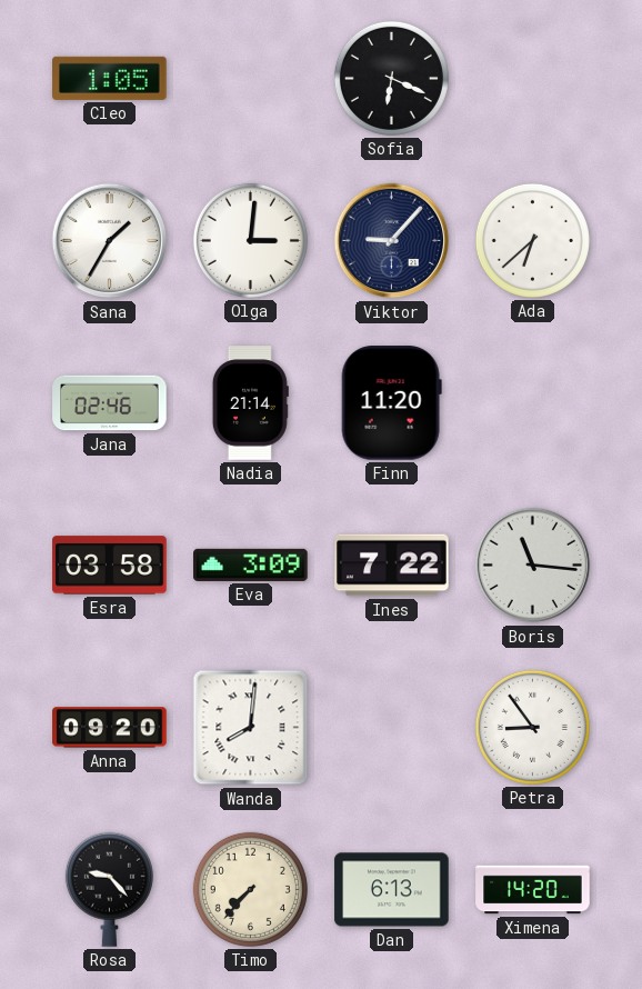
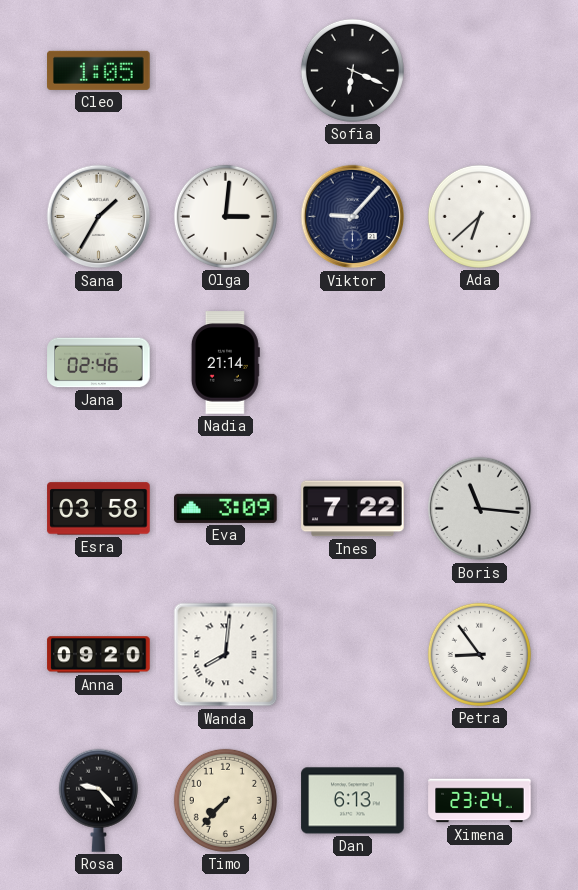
Finn: 11:20 -> none (391, 403)
Ximena: 14:20 -> 23:24 (480, 801)
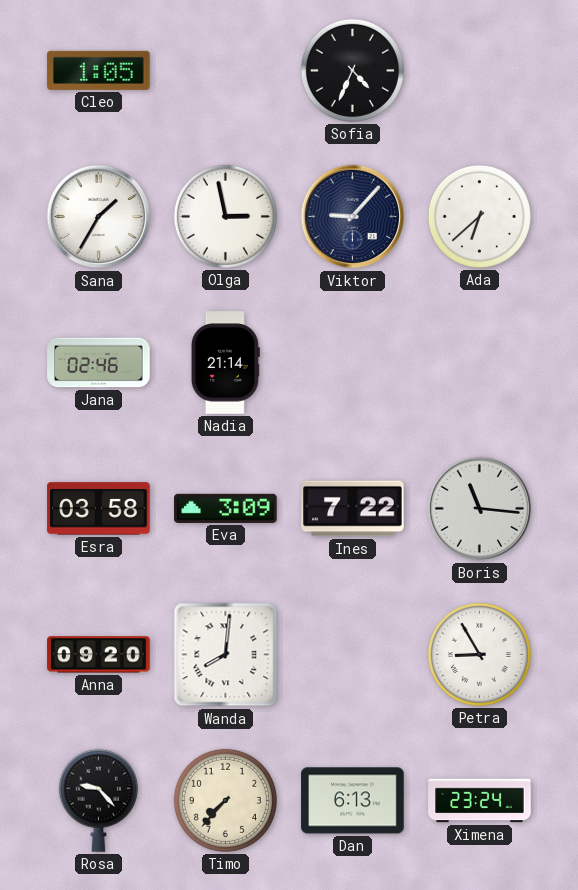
Sofia: 6:19 -> 4:34 (352, 70)
Olga: 3:01 -> 2:58 (225, 216)
Petra: 8:54 -> 8:55 (479, 654)
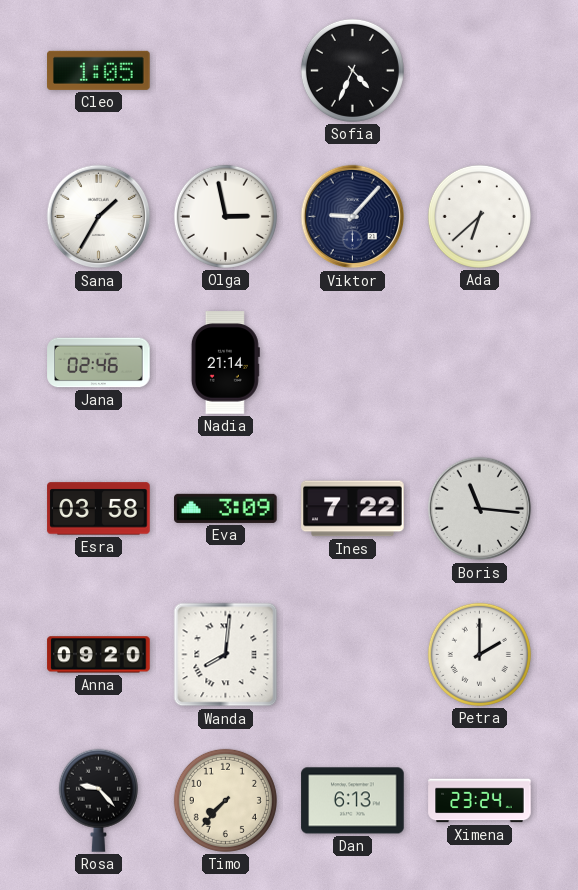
Petra: 8:55 -> 2:00 (479, 654)
